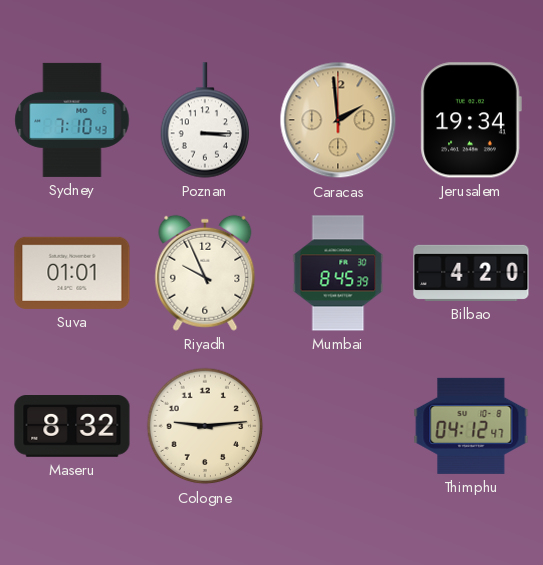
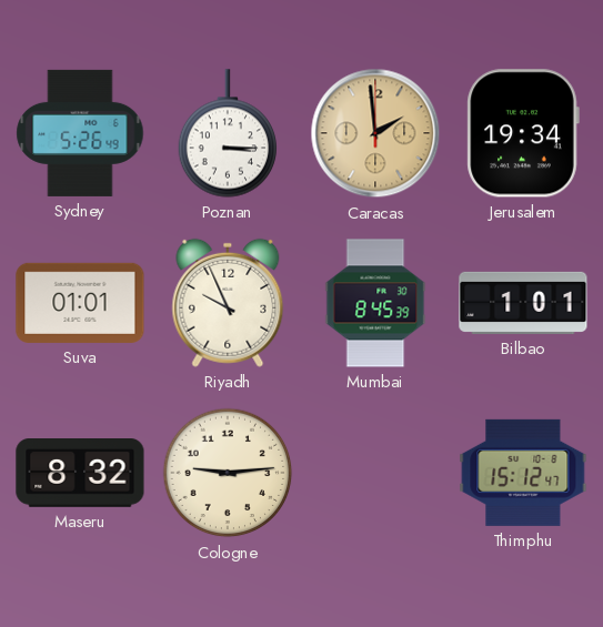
Sydney: 7:10 -> 5:26 (80, 133)
Bilbao: 4:20 -> 1:01 (523, 303)
Thimphu: 04:12 -> 15:12 (523, 473)
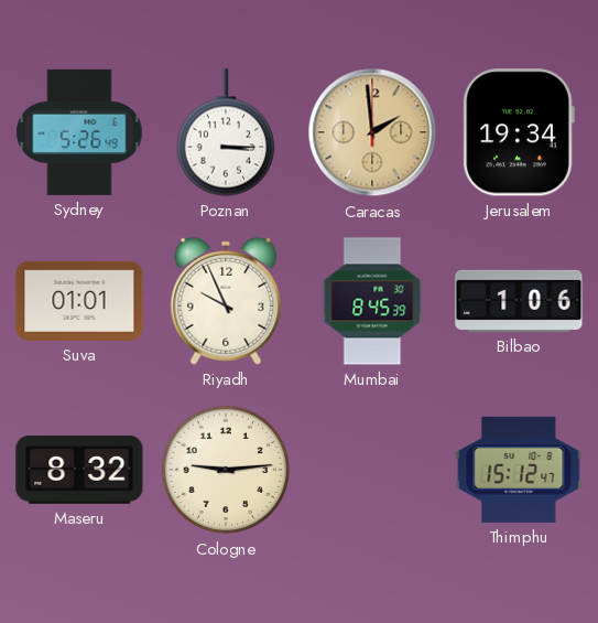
Bilbao: 1:01 -> 1:06 (519, 301)
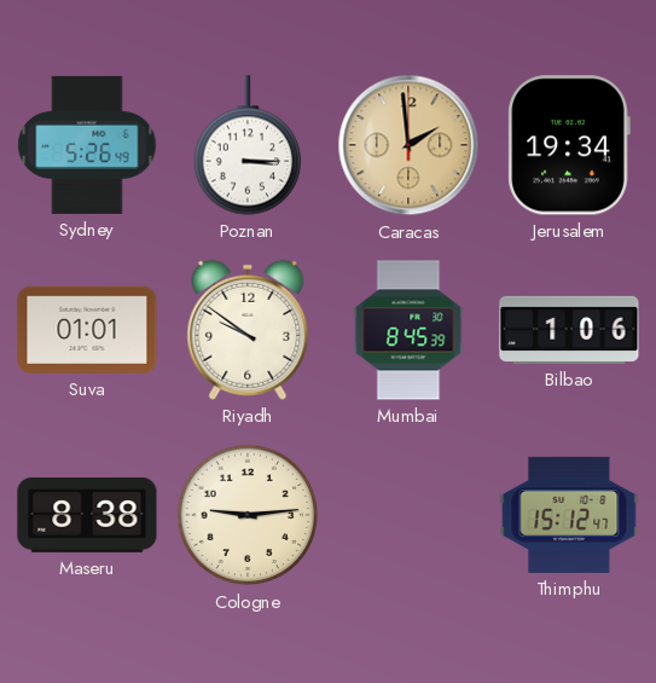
Riyadh: 9:56 -> 9:51 (248, 330)
Maseru: 8:32 -> 8:38 (87, 516)
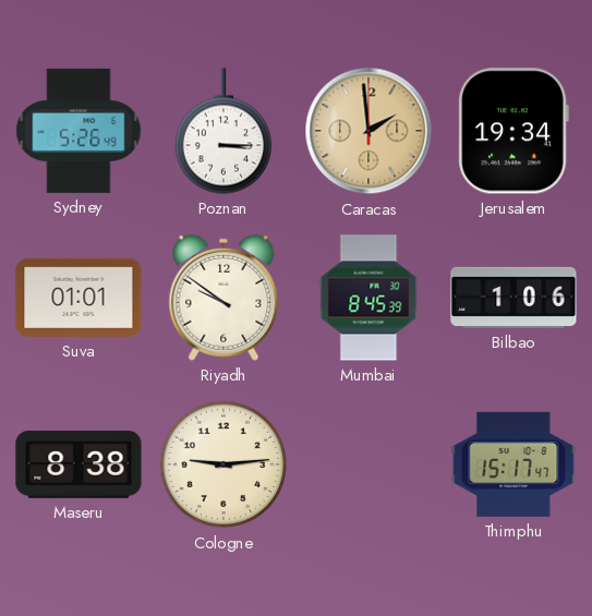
Thimphu: 15:12 -> 15:17 (514, 464)
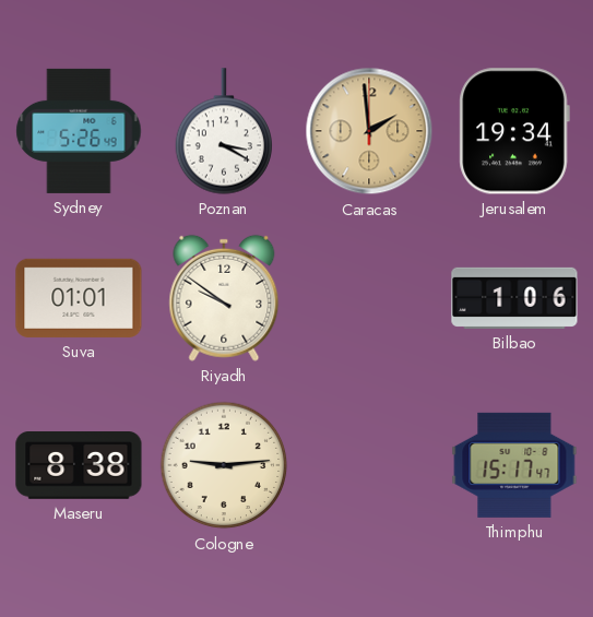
Poznan: 3:15 -> 3:20 (224, 131)
Mumbai: 8:45 -> none (369, 298)
